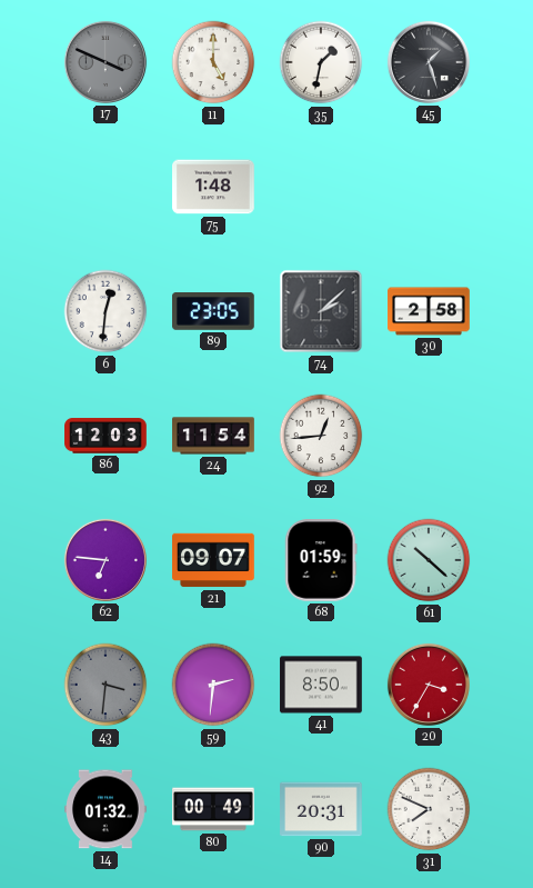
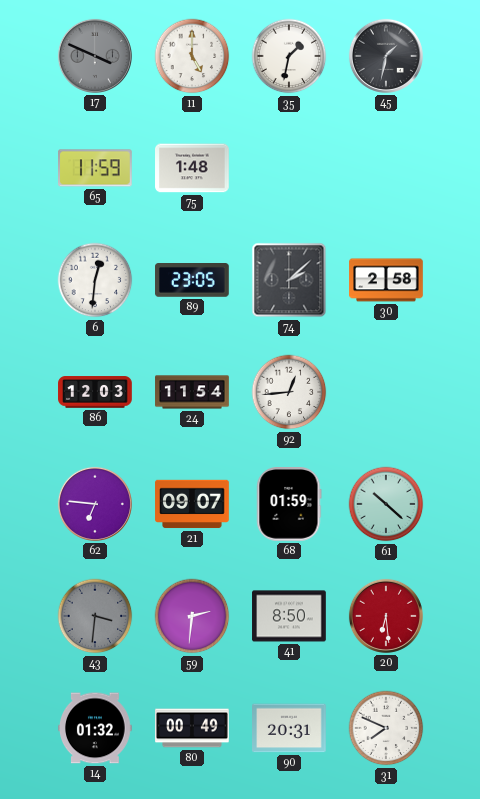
45: 1:27 -> 1:32 (386, 56)
65: none -> 11:59 (96, 168)
20: 3:35 -> 6:29 (386, 616)
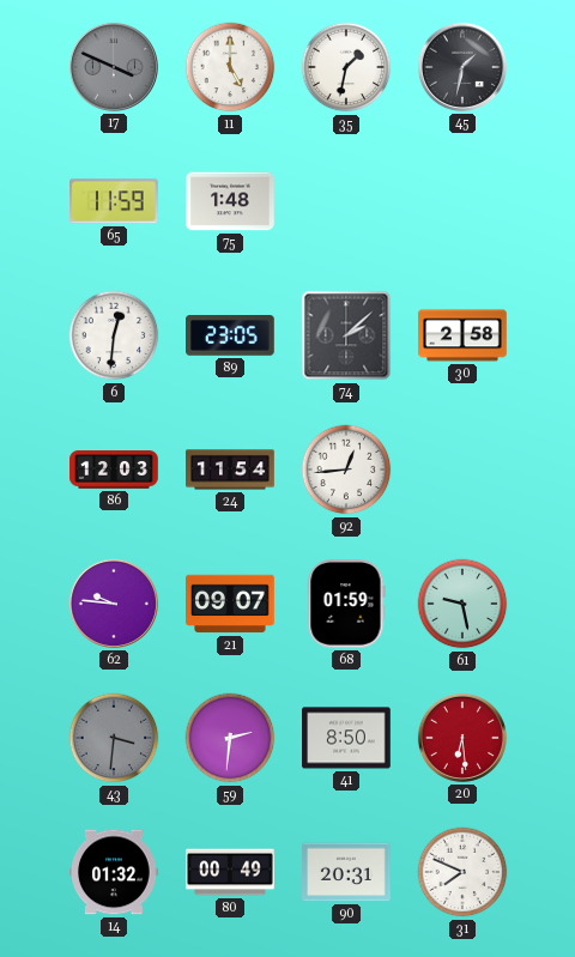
62: 6:46 -> 9:46 (114, 604)
61: 10:22 -> 9:28 (462, 604)
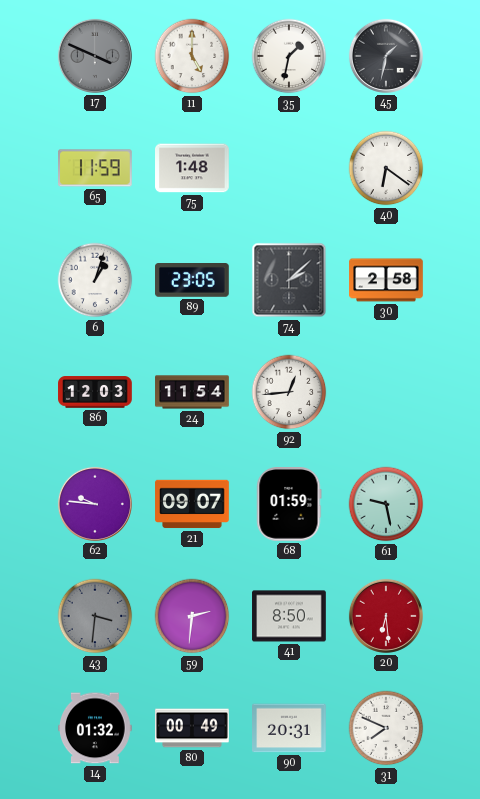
40: none -> 6:21 (386, 168)
6: 12:31 -> 1:03 (95, 280)
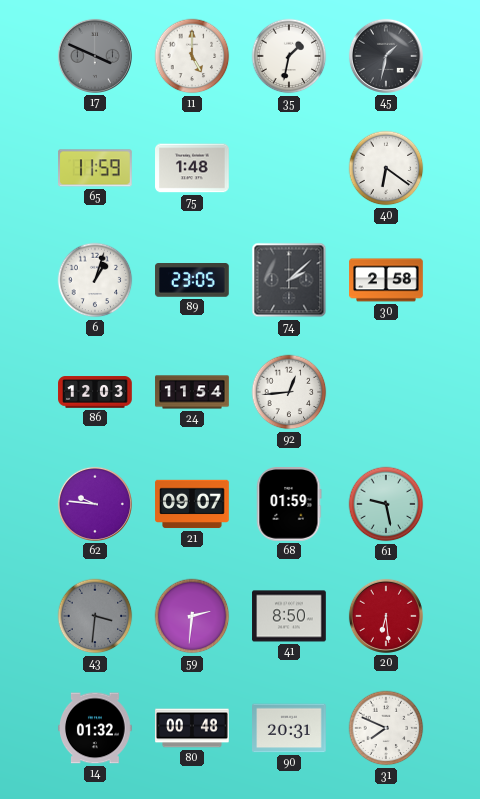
80: 00:49 -> 00:48 (192, 728)
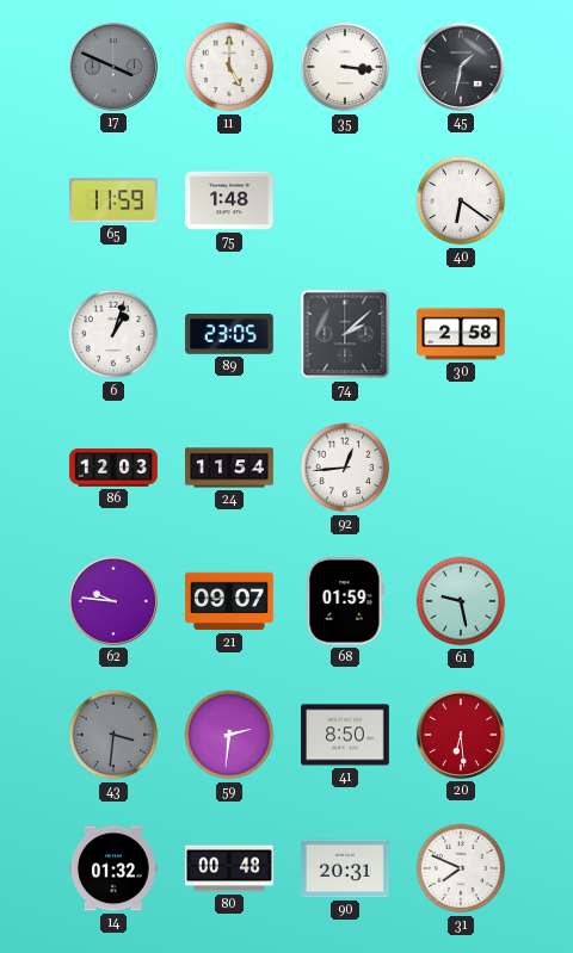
35: 1:32 -> 3:16 (345, 67)
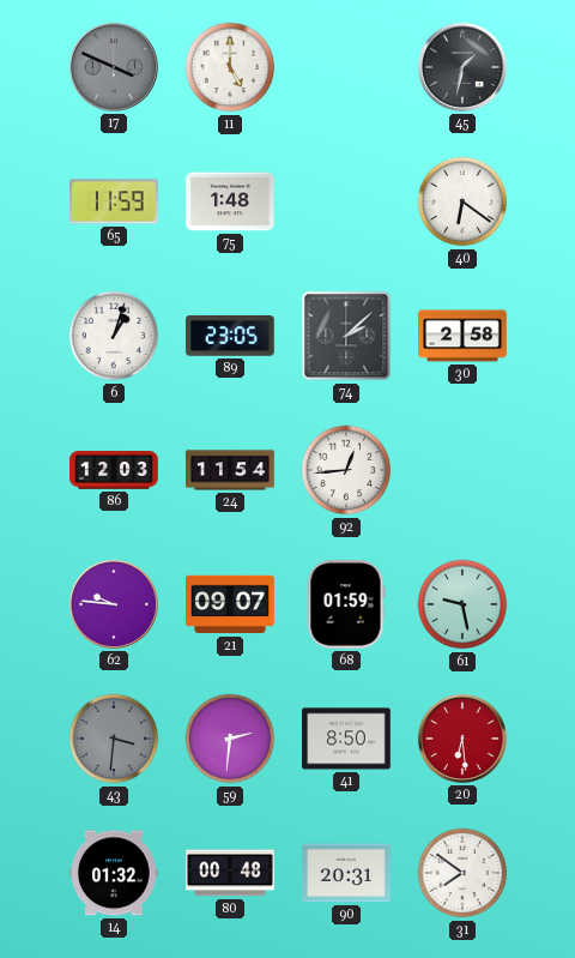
35: 3:16 -> none (345, 67)
31: 7:49 -> 7:51 (462, 873)
